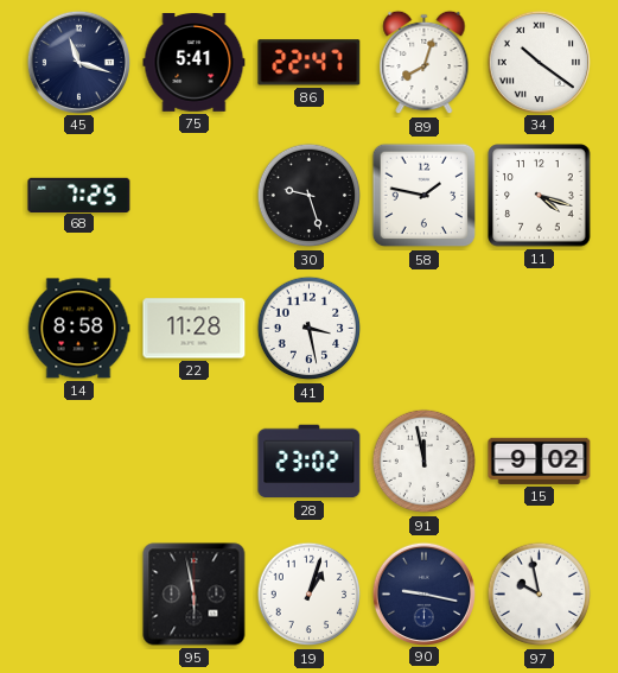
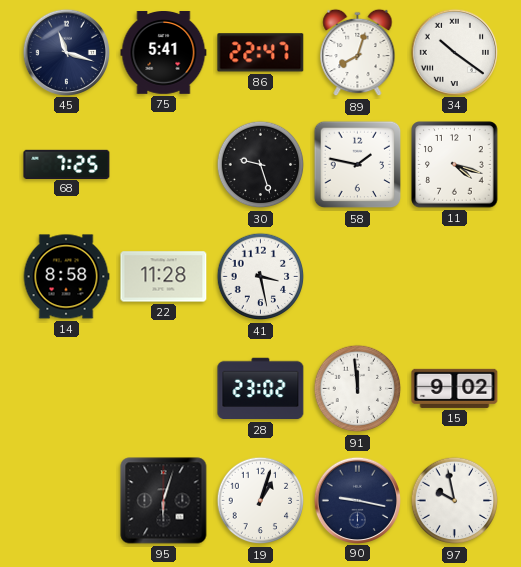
91: 11:58 -> 11:59 (358, 389)
95: 5:58 -> 6:03 (164, 501)
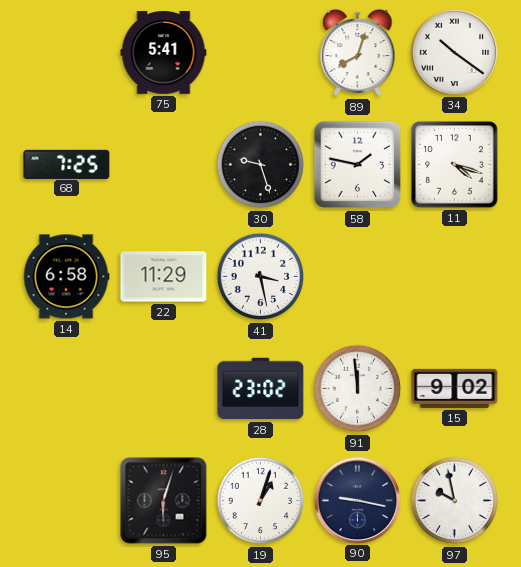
45: 11:18 -> none (66, 52)
86: 22:47 -> none (261, 53)
14: 8:58 -> 6:58 (66, 277)
22: 11:28 -> 11:29 (164, 277)
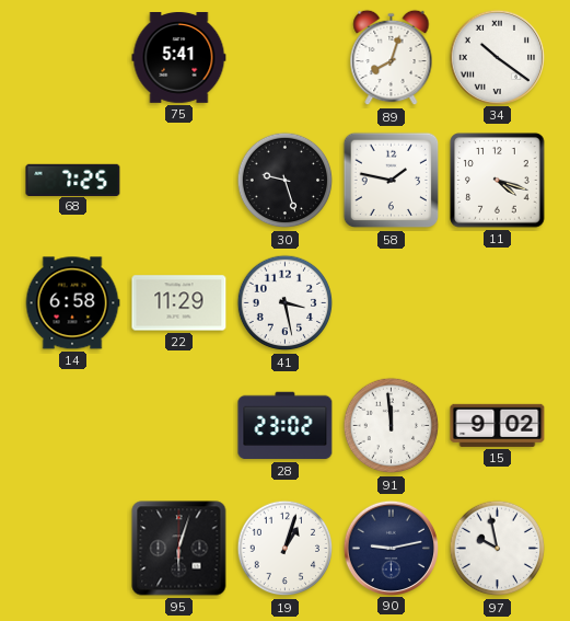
90: 9:17 -> 9:13 (391, 548)
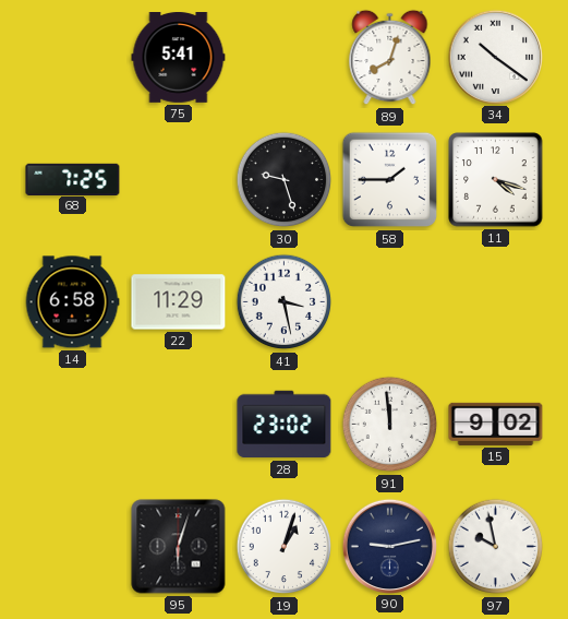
58: 1:47 -> 1:45 (390, 180)
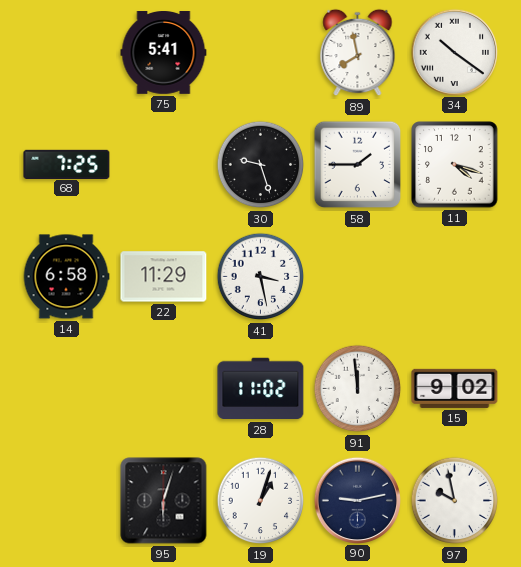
89: 8:03 -> 7:58 (358, 53)
28: 23:02 -> 11:02 (261, 389)
